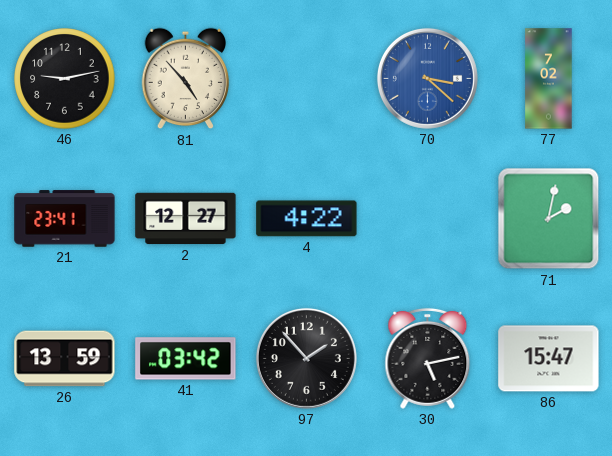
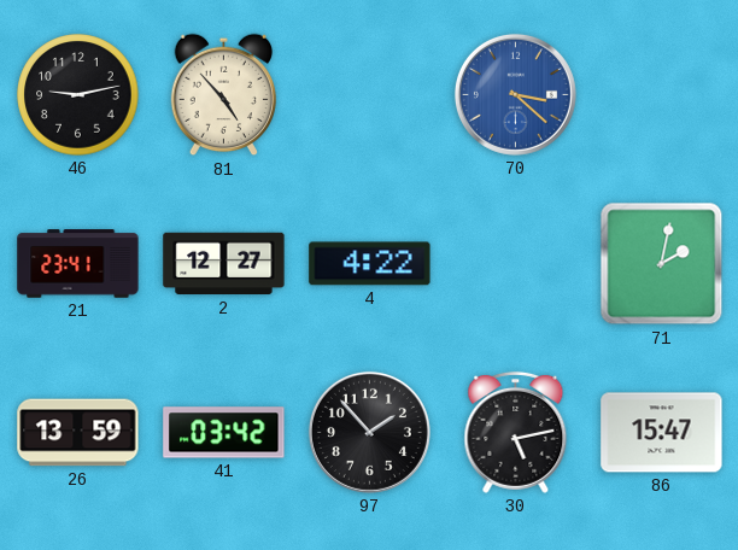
77: 7:02 -> none (549, 79)
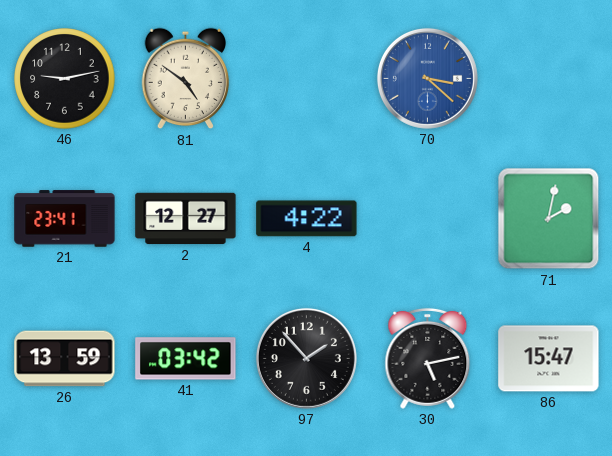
81: 4:53 -> 4:51 (186, 79)
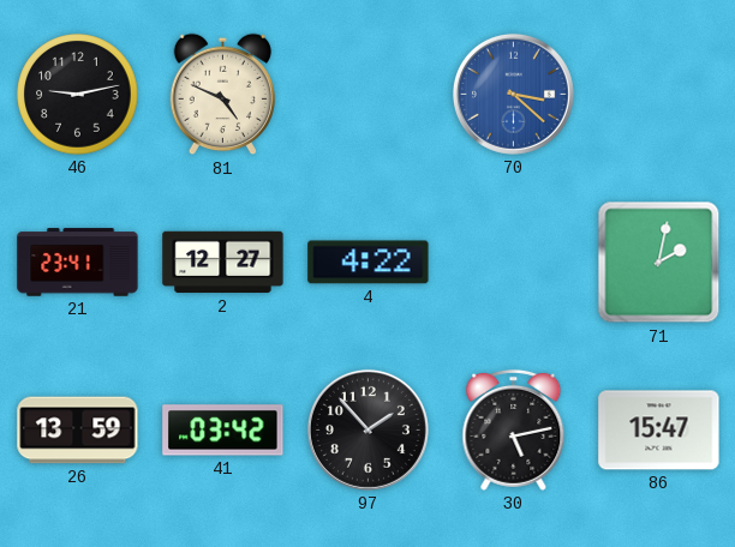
81: 4:51 -> 4:49 (223, 95)
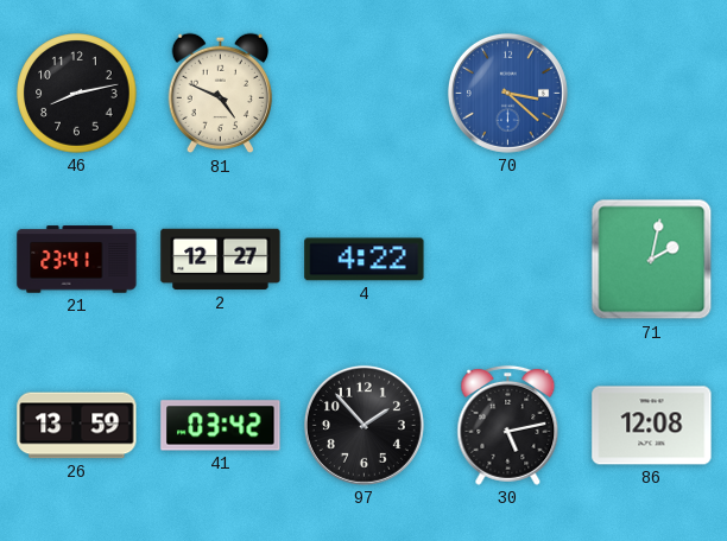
46: 9:13 -> 8:13 (77, 94)
86: 15:47 -> 12:08 (652, 426)
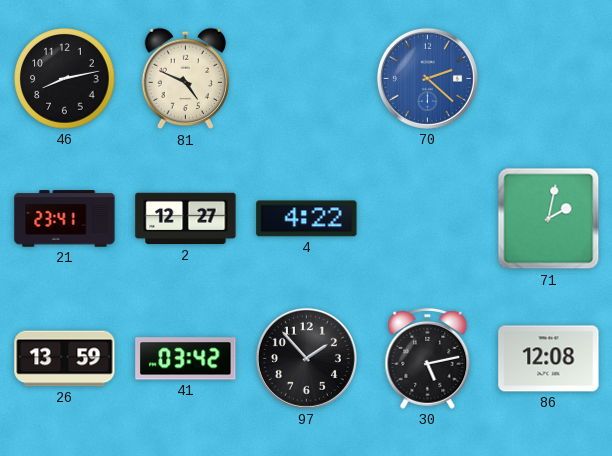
70: 3:22 -> 2:22 (427, 78)
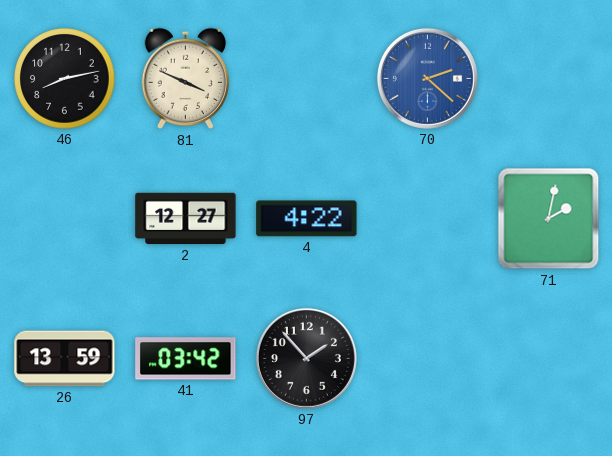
81: 4:49 -> 3:49 (186, 79)
21: 23:41 -> none (65, 219)
30: 5:13 -> none (428, 358)
86: 12:08 -> none (549, 359)
